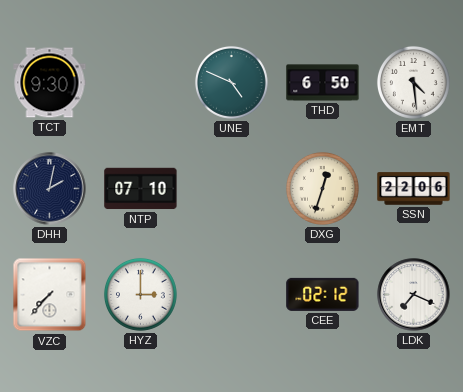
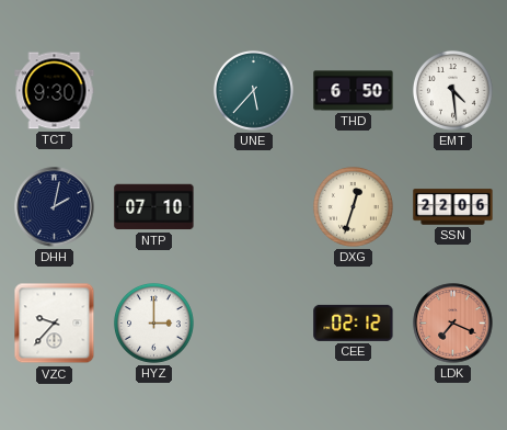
UNE: 4:49 -> 5:37 (254, 91)
VZC: 7:37 -> 9:37 (55, 324)
LDK dial: white -> salmon (453, 324)
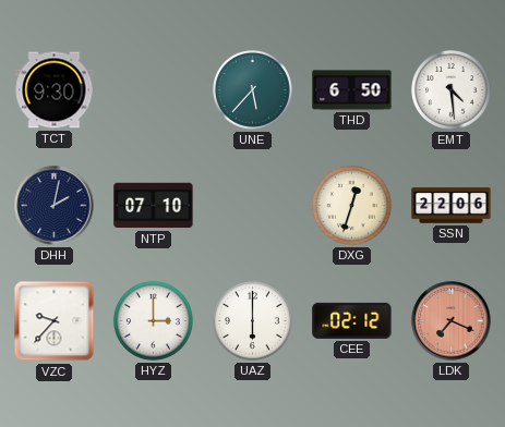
UAZ: none -> 6:00 (253, 321)
